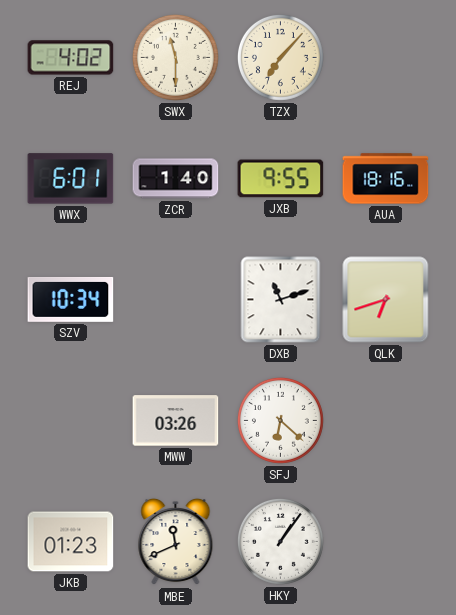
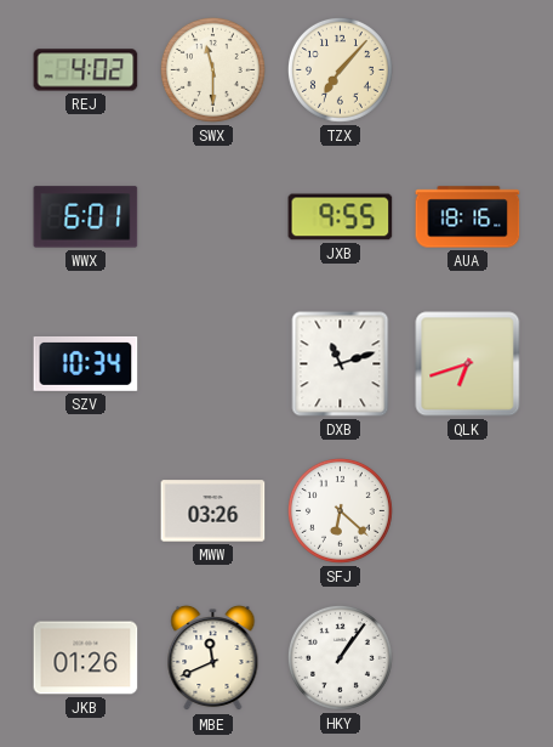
ZCR: 1:40 -> none (176, 179)
JKB: 01:23 -> 01:26 (86, 658)
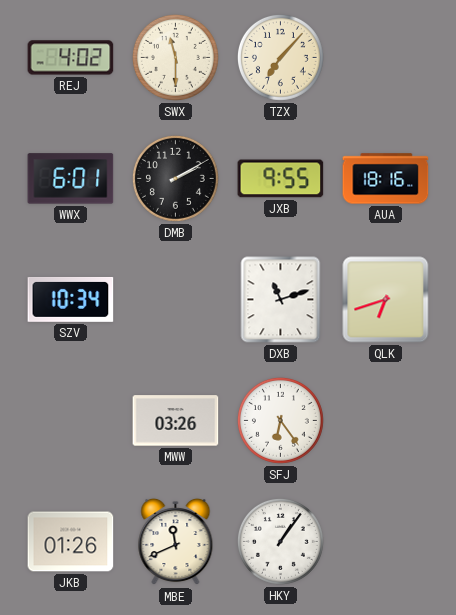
DMB: none -> 2:10 (175, 178)
SFJ: 6:22 -> 6:24 (280, 420)
